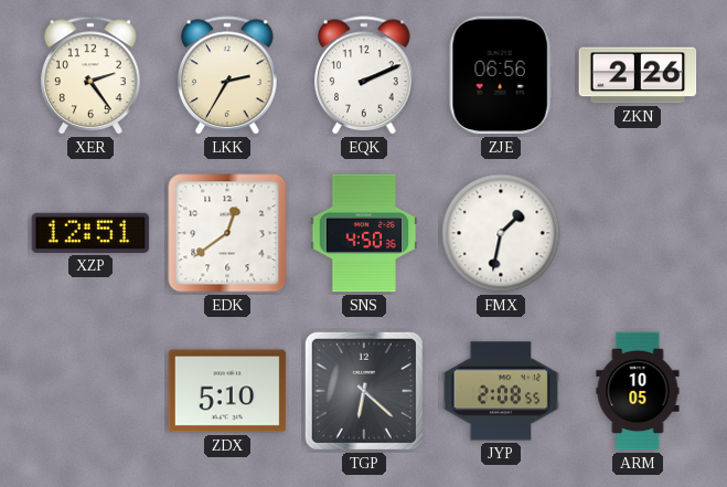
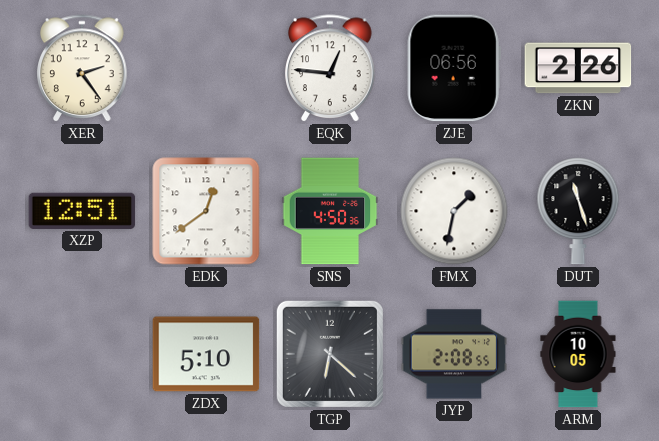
LKK: 2:35 -> none (227, 75)
EQK: 2:11 -> 12:46 (330, 68)
DUT: none -> 11:27 (578, 211)
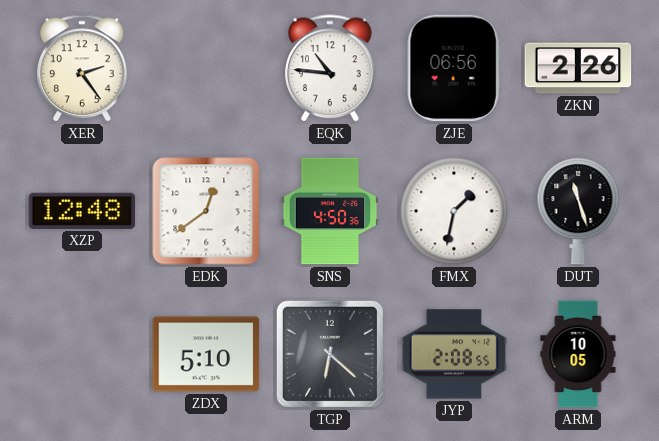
EQK: 12:46 -> 10:46 (330, 68)
XZP: 12:51 -> 12:48 (82, 211)
